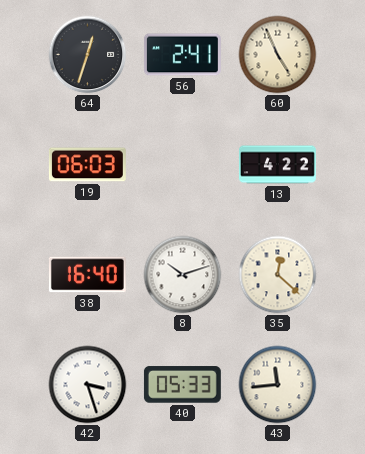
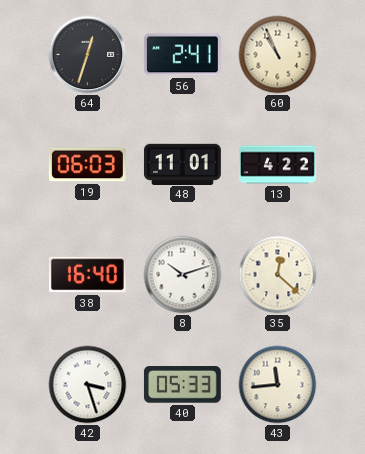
60: 4:56 -> 10:56 (278, 55)
48: none -> 11:01 (182, 164)
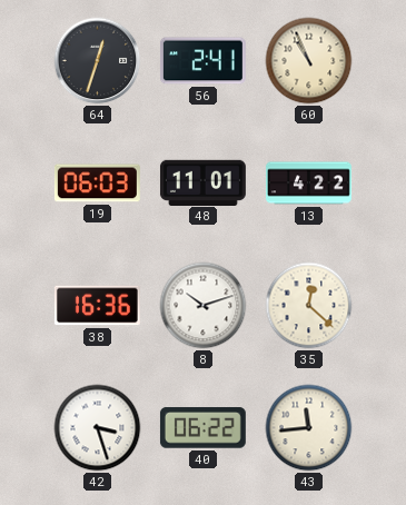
38: 16:40 -> 16:36 (97, 306)
40: 05:33 -> 06:22 (202, 428)
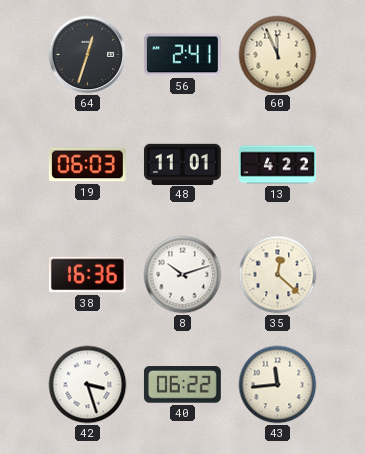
60: 10:56 -> 11:56 (278, 55)
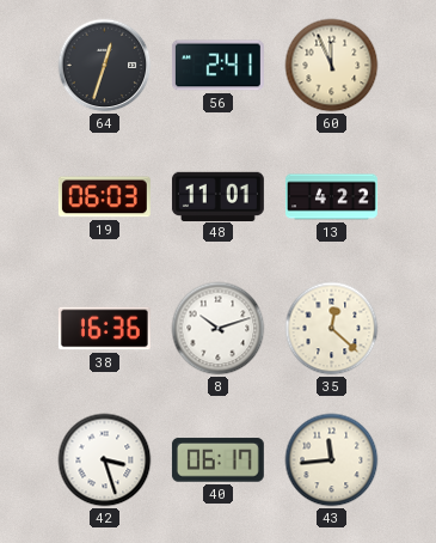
40: 06:22 -> 06:17 (217, 460)
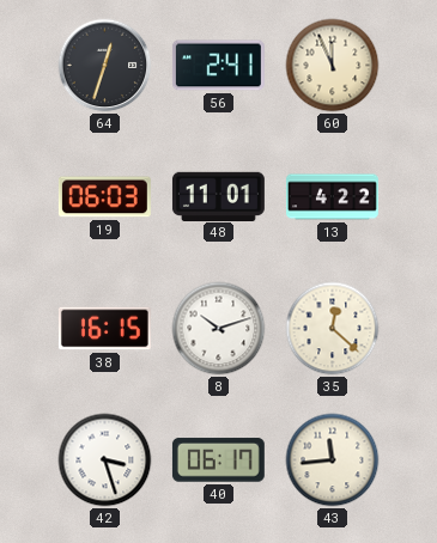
38: 16:36 -> 16:15 (104, 329)
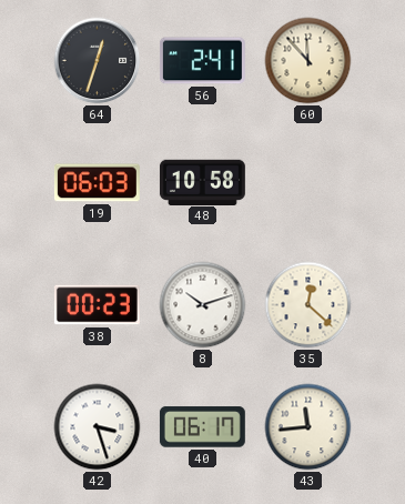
60: 11:56 -> 11:53 (308, 61)
48: 11:01 -> 10:58 (202, 182)
13: 4:22 -> none (332, 197)
38: 16:15 -> 00:23 (97, 305)
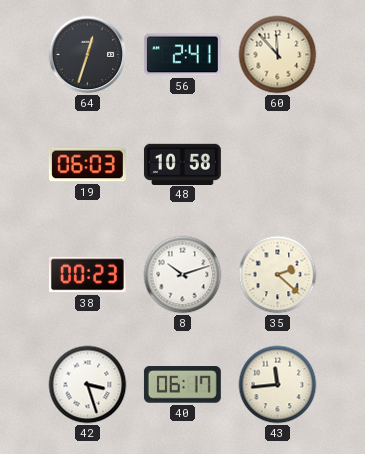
35: 12:22 -> 2:22 (278, 275)
